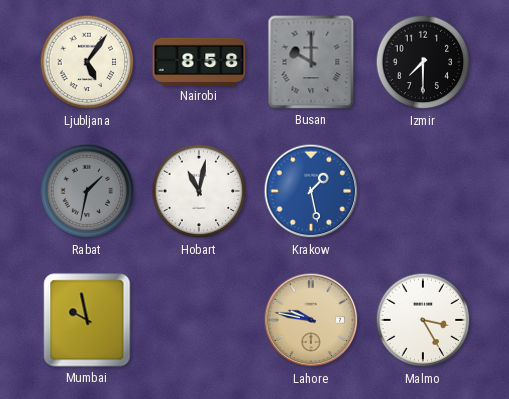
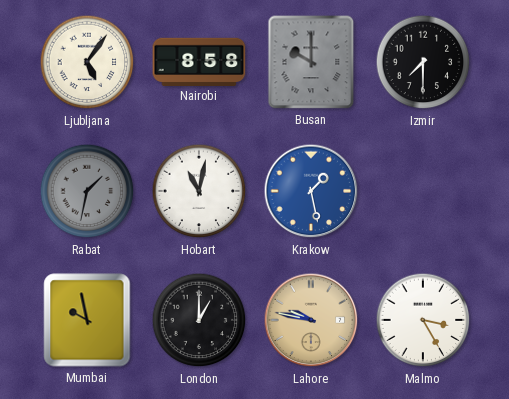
London: none -> 1:00 (199, 320)
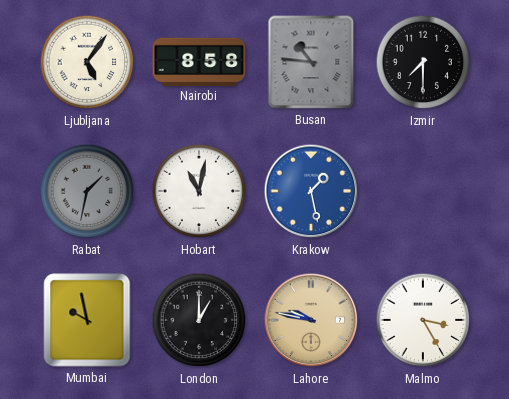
Busan: 10:00 -> 10:46 (311, 62)
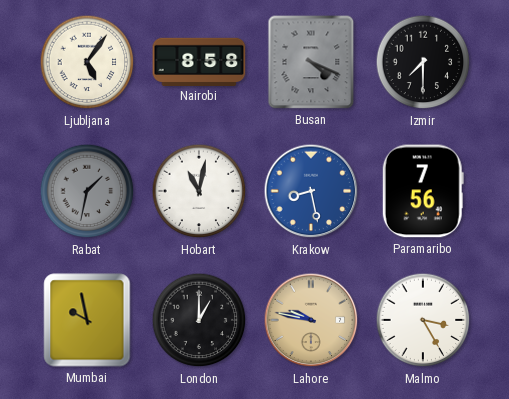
Busan: 10:46 -> 4:19 (311, 62)
Krakow: 1:28 -> 8:28 (311, 191)
Paramaribo: none -> 7:56 (423, 191)
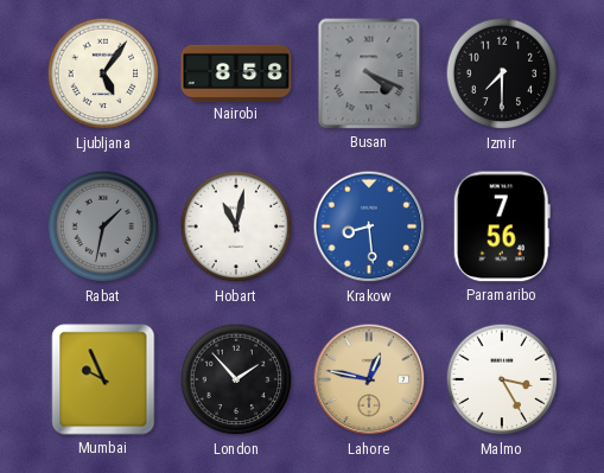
Krakow: 8:28 -> 8:29 (369, 226)
Mumbai: 9:58 -> 9:56 (103, 379)
London: 1:00 -> 1:53 (236, 379)
Lahore: 9:47 -> 12:47 (369, 379)
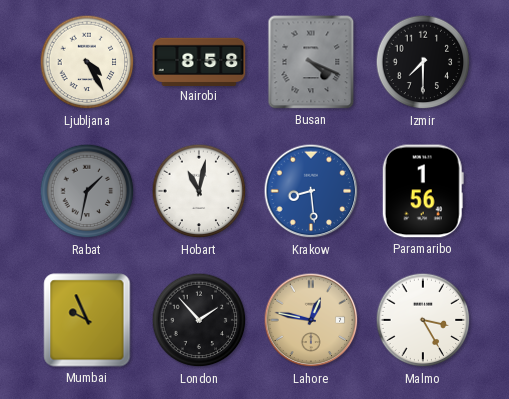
Ljubljana: 5:06 -> 4:25 (87, 62)
Paramaribo: 7:56 -> 1:56 (423, 191)
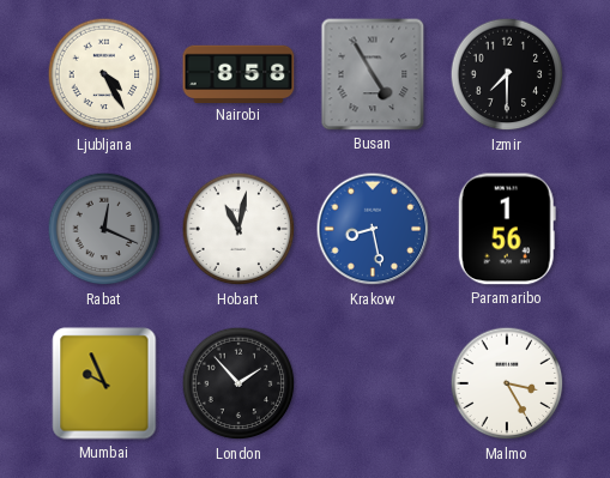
Busan: 4:19 -> 4:55 (373, 74)
Rabat: 1:32 -> 12:19 (104, 229)
Krakow: 8:29 -> 8:28 (373, 229)
Lahore: 12:47 -> none (311, 320)
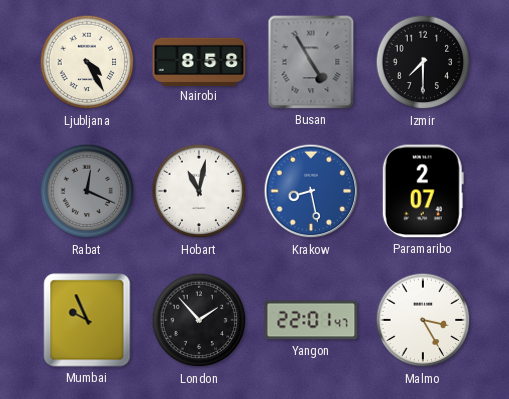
Paramaribo: 1:56 -> 2:07 (423, 191)
Yangon: none -> 22:01 (311, 320)
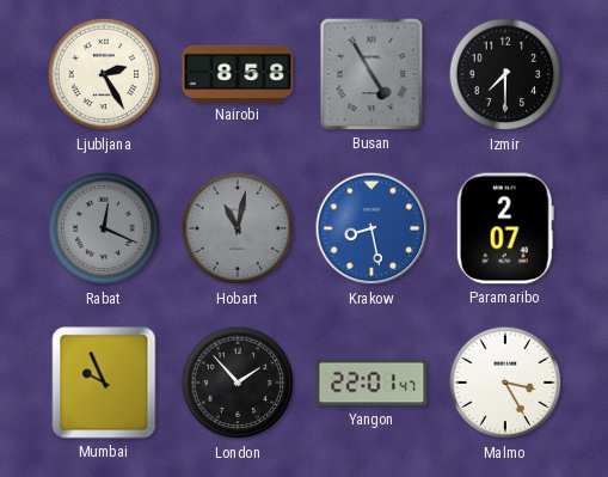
Ljubljana: 4:25 -> 2:25 (104, 74)
Hobart dial: white -> grey (238, 228)
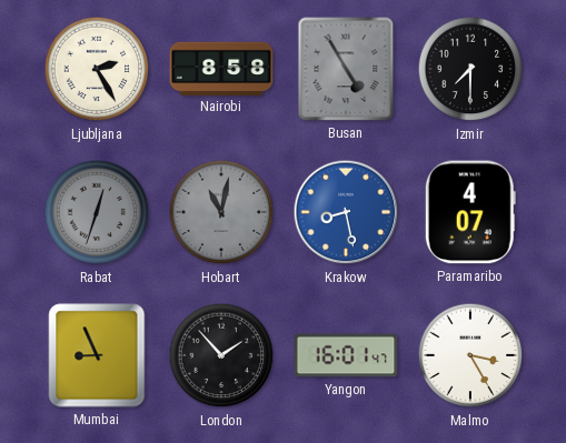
Rabat: 12:19 -> 12:33 (97, 212)
Paramaribo: 2:07 -> 4:07 (470, 212)
Mumbai: 9:56 -> 8:56 (97, 355)
Yangon: 22:01 -> 16:01 (346, 355)
